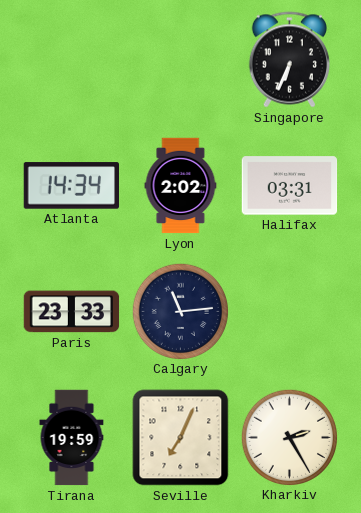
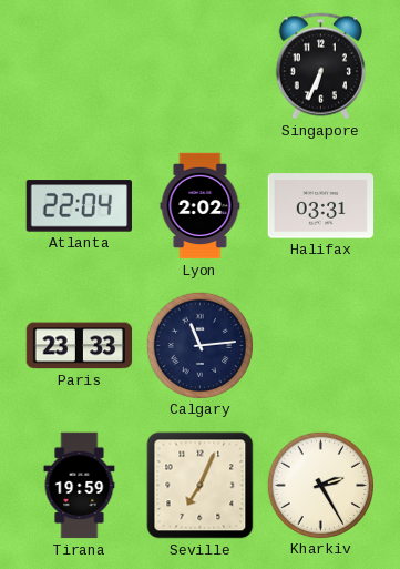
Atlanta: 14:34 -> 22:04 (79, 206)
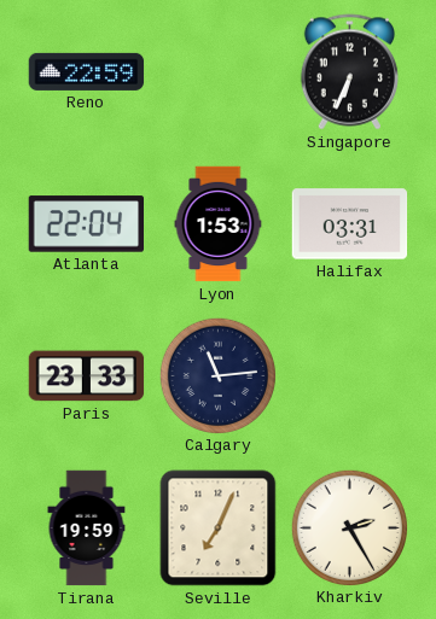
Reno: none -> 22:59 (87, 71)
Lyon: 2:02 -> 1:53 (219, 224)
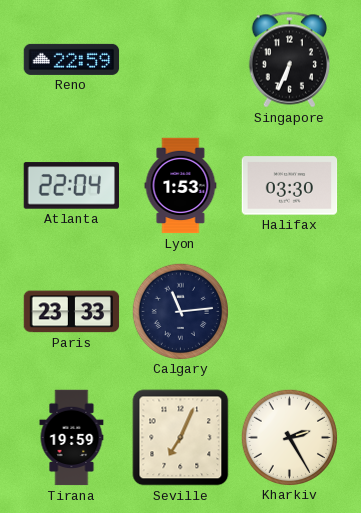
Halifax: 03:31 -> 03:30 (290, 186)
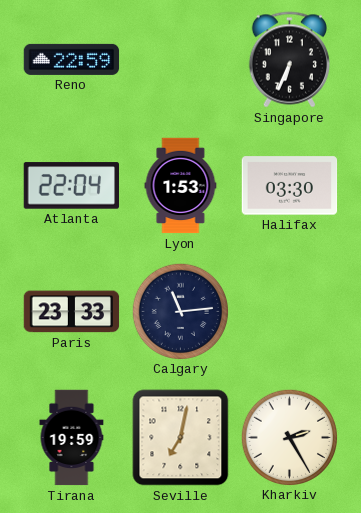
Seville: 7:04 -> 7:02 (181, 438)
